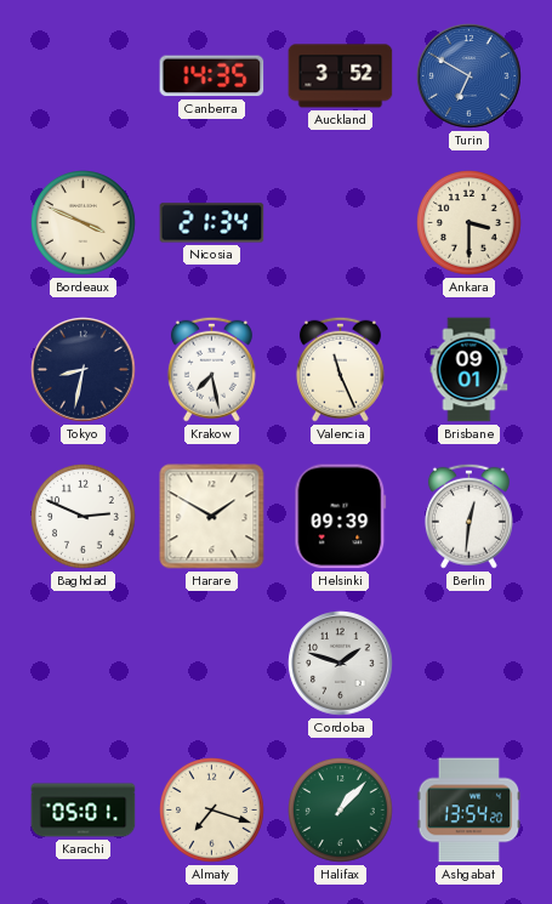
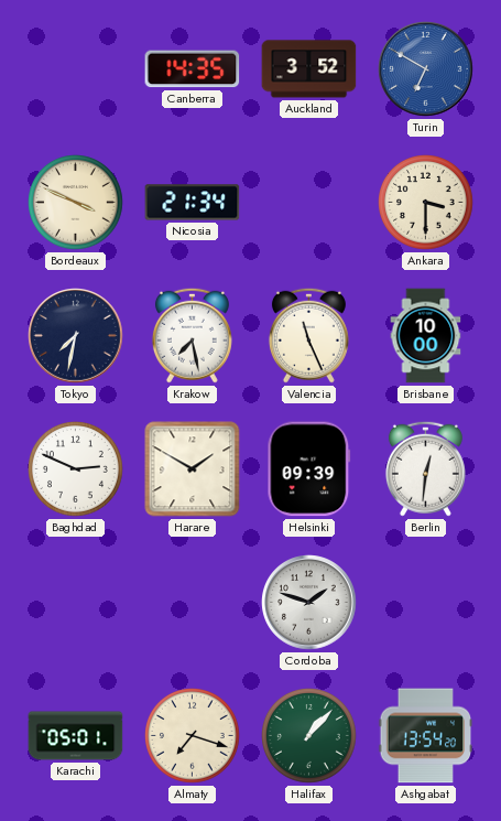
Tokyo: 8:32 -> 7:32 (76, 336)
Brisbane: 09:01 -> 10:00 (426, 336)
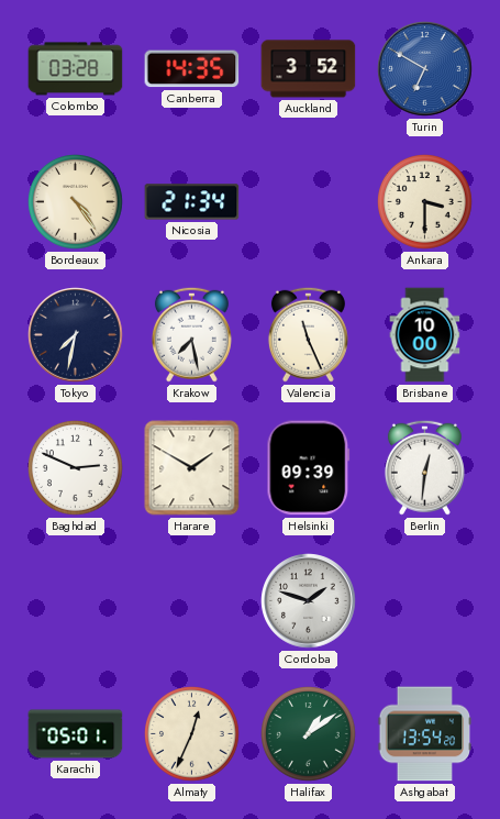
Colombo: none -> 03:28 (76, 69)
Bordeaux: 3:49 -> 4:24 (76, 202)
Almaty: 7:18 -> 12:34 (192, 734)
Halifax: 1:07 -> 1:09 (309, 734)
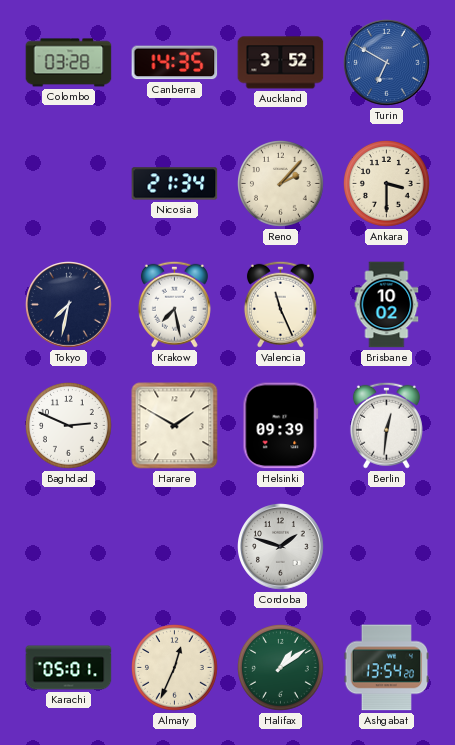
Bordeaux: 4:24 -> none (76, 202)
Reno: none -> 2:07 (281, 184)
Brisbane: 10:00 -> 10:02 (387, 305)
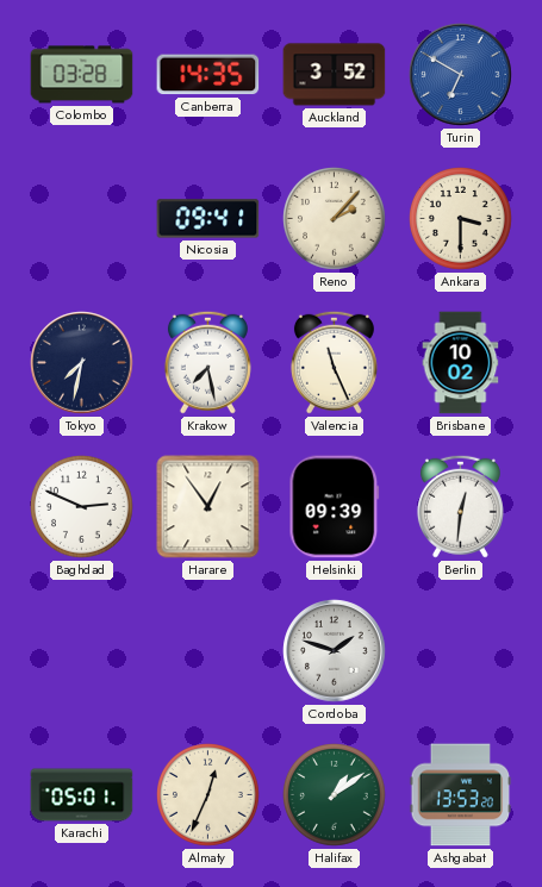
Nicosia: 21:34 -> 09:41 (208, 219)
Harare: 1:50 -> 12:54 (208, 507)
Ashgabat: 13:54 -> 13:53 (461, 795)
